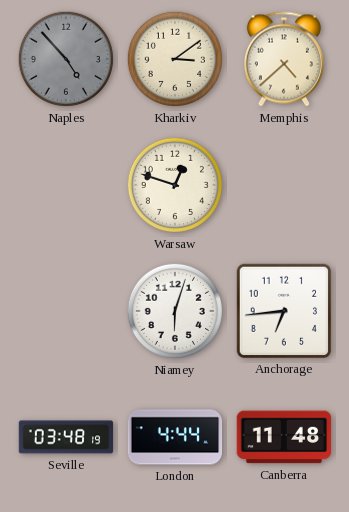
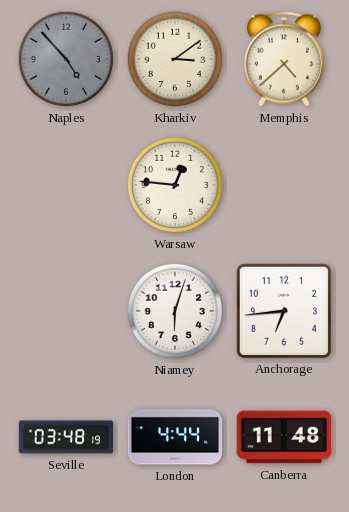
Warsaw: 12:48 -> 12:46 (175, 185)
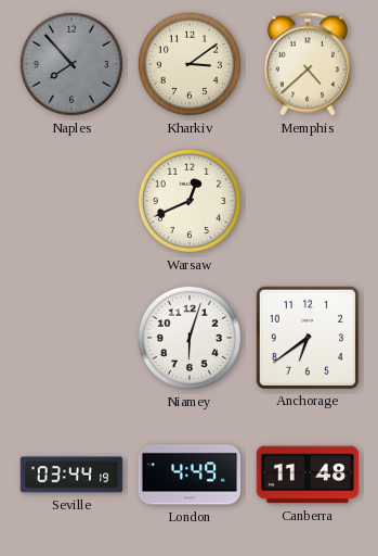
Naples: 4:53 -> 7:53 (71, 64)
Warsaw: 12:46 -> 12:41 (190, 201)
Anchorage: 6:44 -> 6:39 (307, 337)
Seville: 03:48 -> 03:44 (71, 475)
London: 4:44 -> 4:49 (190, 475)
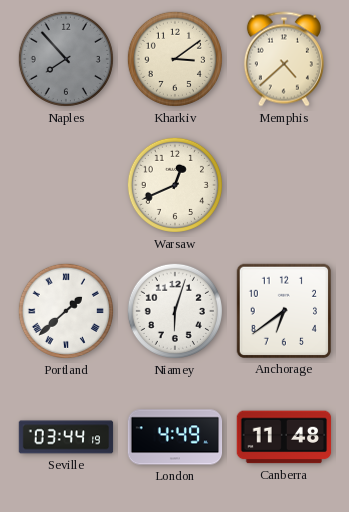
Portland: none -> 1:38 (66, 311)
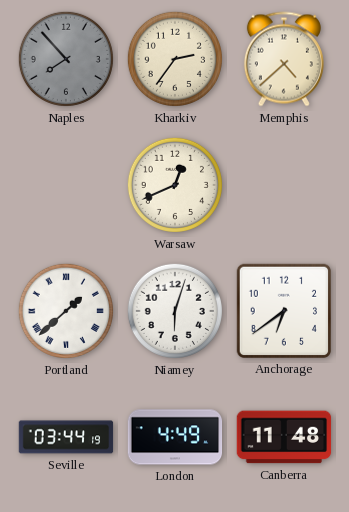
Kharkiv: 3:09 -> 2:36 (175, 59)
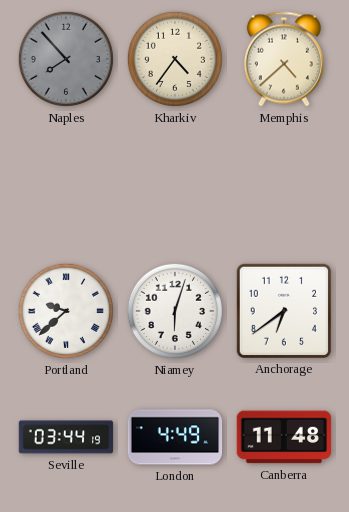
Kharkiv: 2:36 -> 4:36 (175, 59)
Warsaw: 12:41 -> none (175, 185)
Portland: 1:38 -> 9:38 (66, 311)
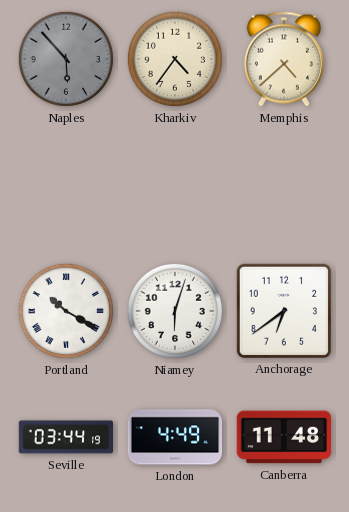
Naples: 7:53 -> 5:53 (66, 59)
Portland: 9:38 -> 10:20 (66, 311)
